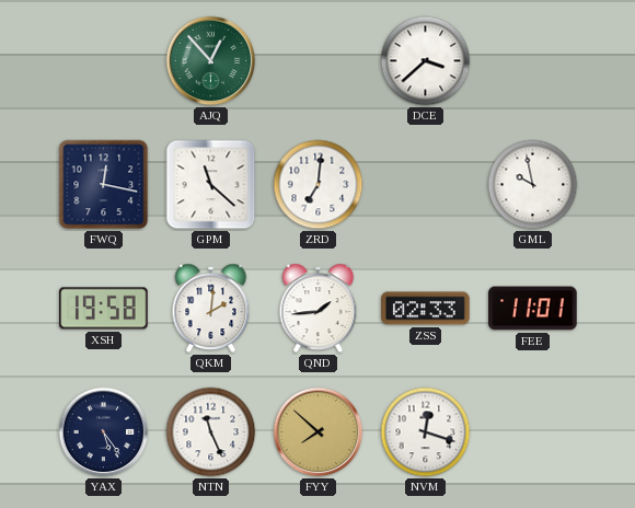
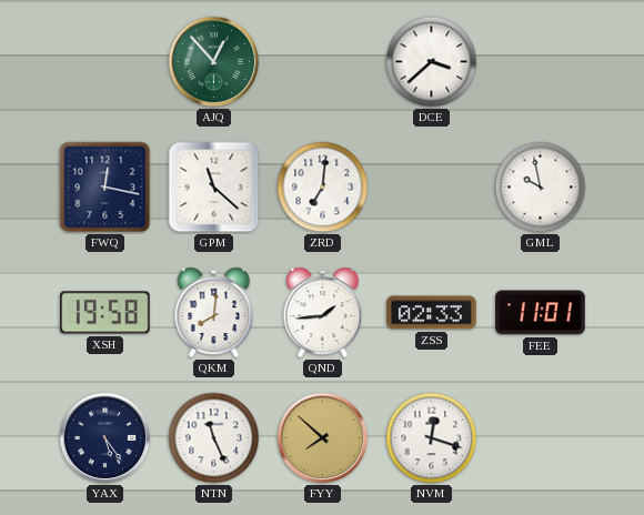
QKM: 2:01 -> 8:01 (214, 313)
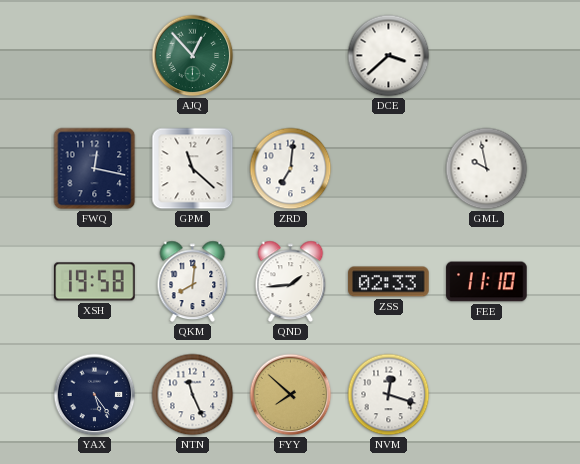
FEE: 11:01 -> 11:10 (487, 282)
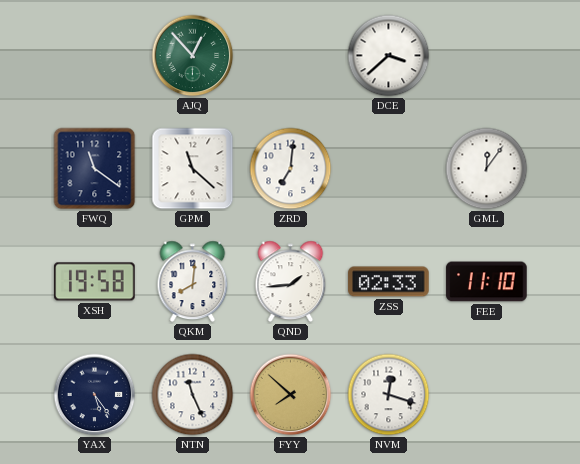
FWQ: 12:17 -> 11:21 (95, 169)
GML: 9:58 -> 12:06 (487, 169)
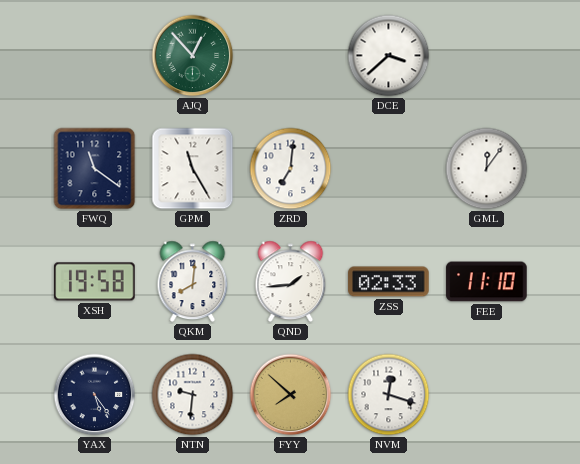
GPM: 11:22 -> 11:25 (193, 169)
NTN: 11:26 -> 9:31 (193, 395)
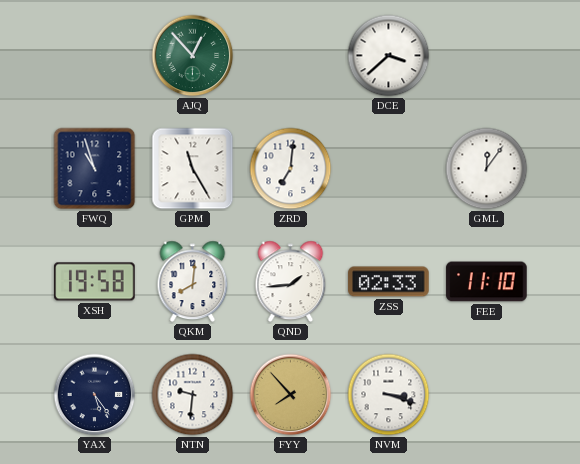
FWQ: 11:21 -> 10:57 (95, 169)
FYY: 7:52 -> 7:53 (291, 395)
NVM: 12:18 -> 3:18 (389, 395)
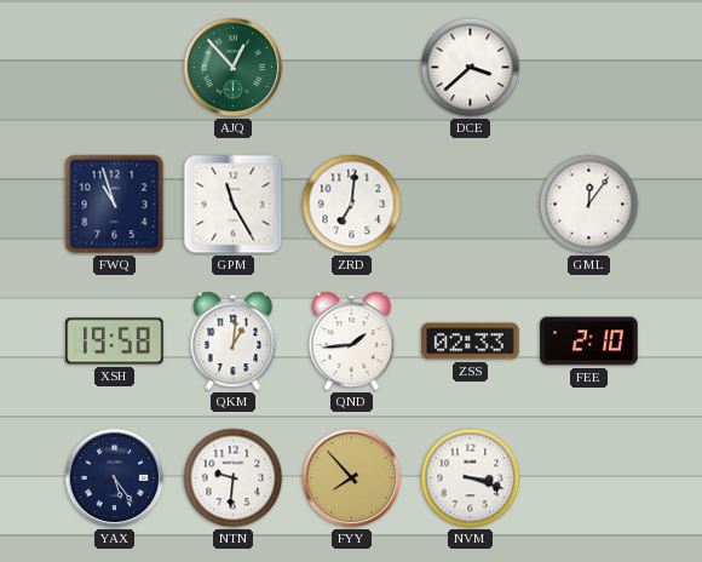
QKM: 8:01 -> 1:01 (234, 342)
FEE: 11:10 -> 2:10 (589, 342)
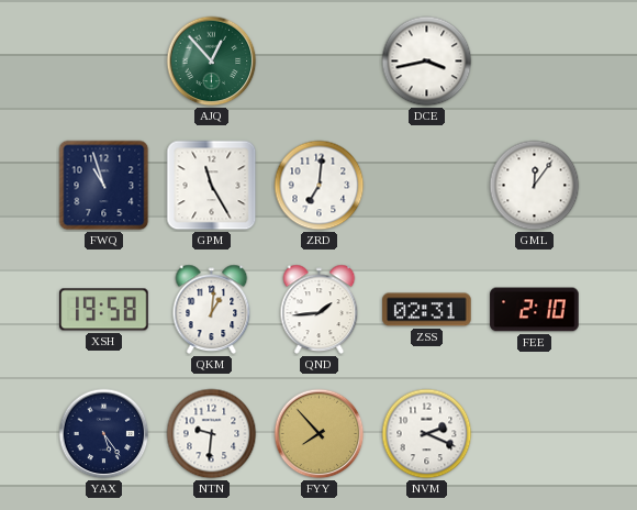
DCE: 3:38 -> 3:43 (427, 62)
ZSS: 02:33 -> 02:31 (427, 310)
NVM: 3:18 -> 2:19 (427, 434)
